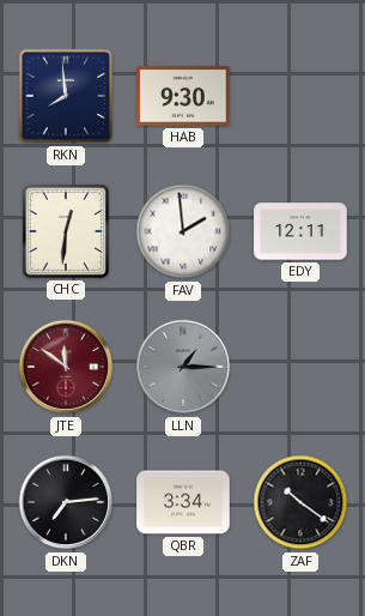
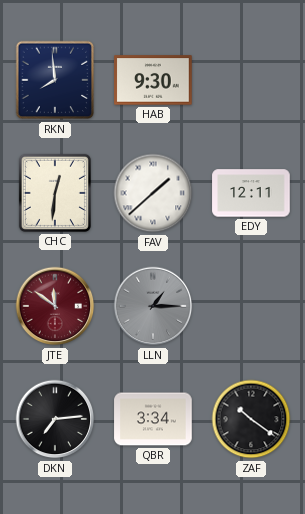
FAV: 1:59 -> 1:38 (153, 193)
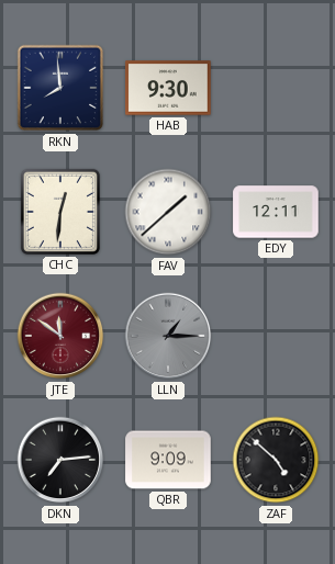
QBR: 3:34 -> 9:09 (168, 460)
ZAF: 10:21 -> 4:52 (276, 460)
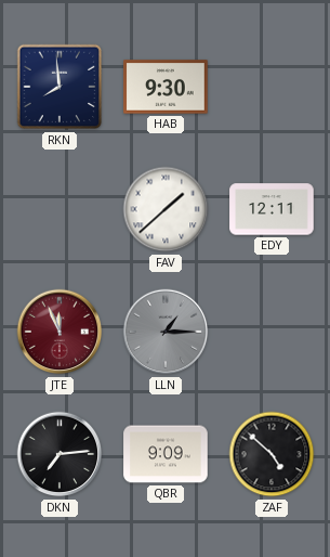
CHC: 12:31 -> none (60, 212)
JTE: 11:51 -> 11:56 (60, 332)
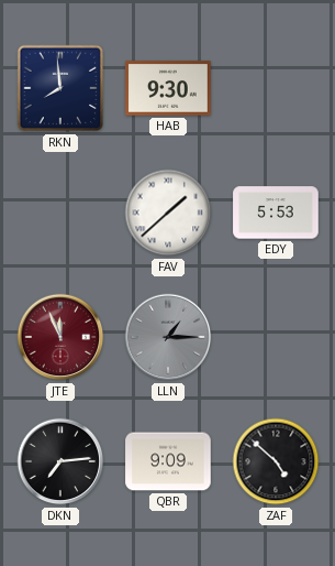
EDY: 12:11 -> 5:53 (276, 213)
